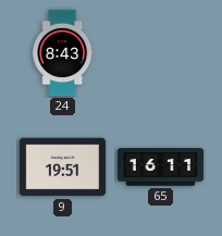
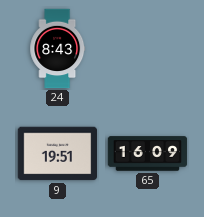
65: 16:11 -> 16:09 (148, 154)
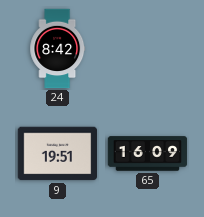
24: 8:43 -> 8:42 (58, 49)
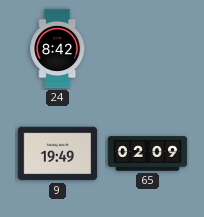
9: 19:51 -> 19:49 (58, 154)
65: 16:09 -> 02:09 (148, 154)
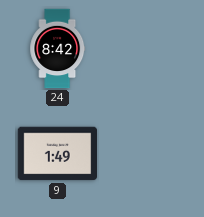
9: 19:49 -> 1:49 (58, 154)
65: 02:09 -> none (148, 154)
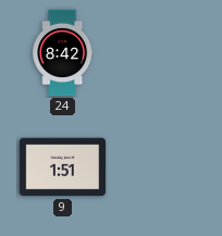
9: 1:49 -> 1:51 (63, 167)
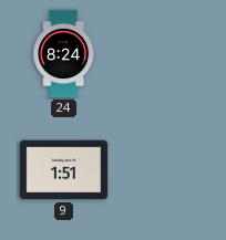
24: 8:42 -> 8:24 (64, 54)
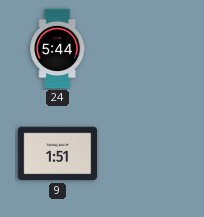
24: 8:24 -> 5:44 (58, 49)
